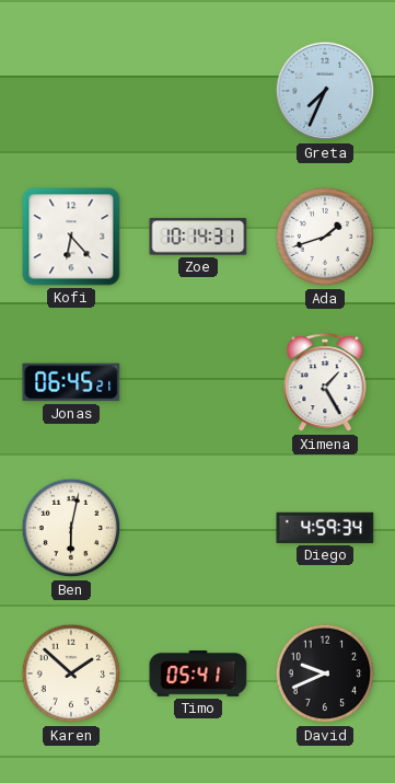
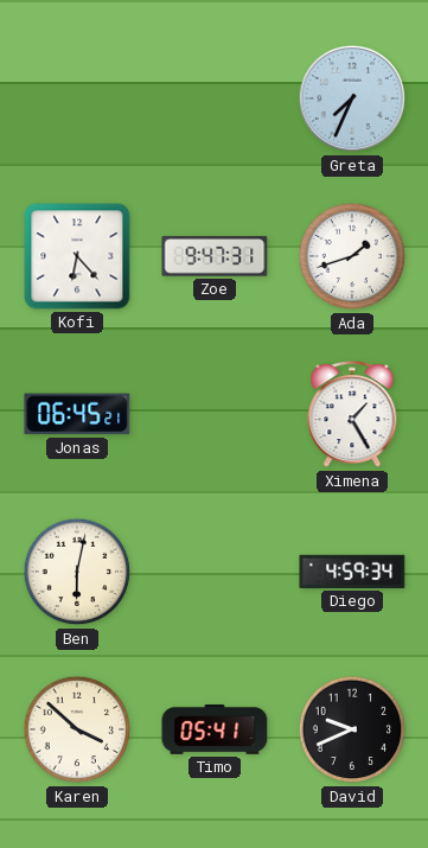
Zoe: 10:14 -> 9:47 (215, 256)
Karen: 1:52 -> 3:52 (77, 729)
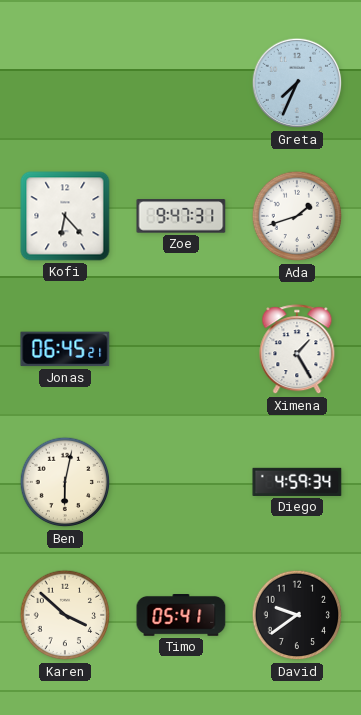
David: 9:41 -> 9:39 (297, 615)
